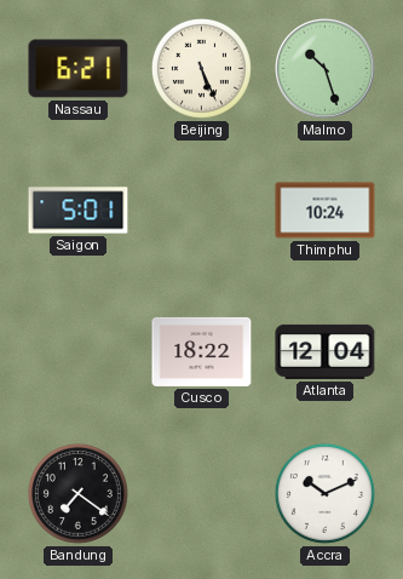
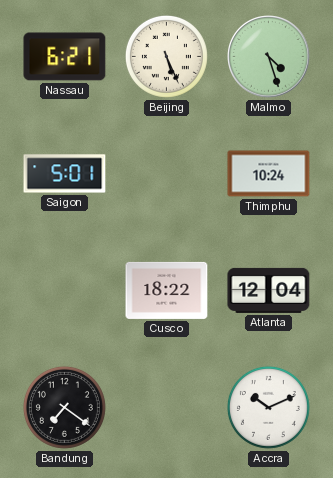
Malmo: 10:27 -> 4:27 (269, 57)
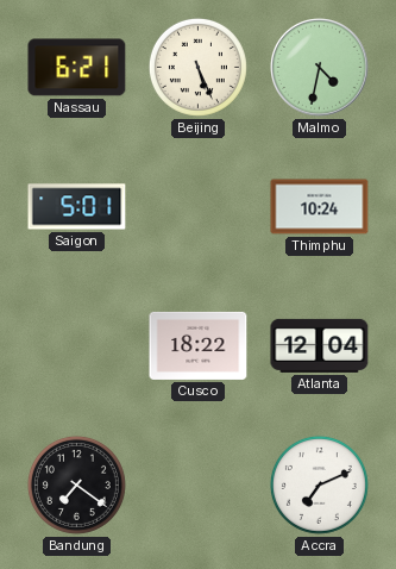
Malmo: 4:27 -> 4:32 (320, 68)
Accra: 10:11 -> 7:11 (319, 484)
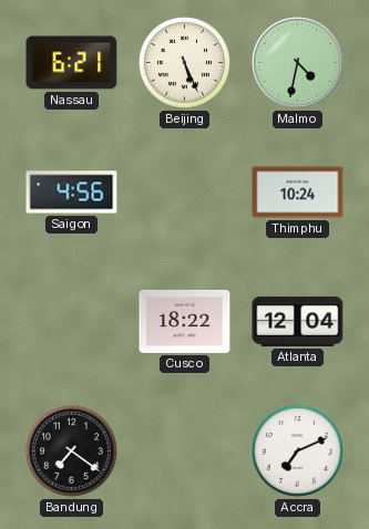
Saigon: 5:01 -> 4:56 (72, 193)
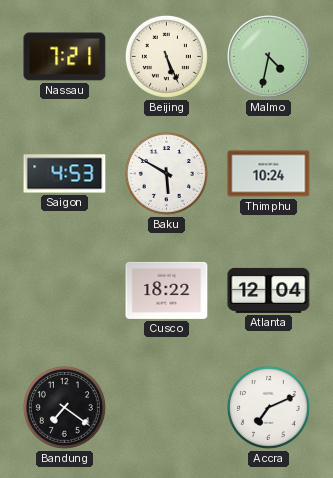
Nassau: 6:21 -> 7:21 (65, 57)
Saigon: 4:56 -> 4:53 (65, 174)
Baku: none -> 5:50 (166, 173)
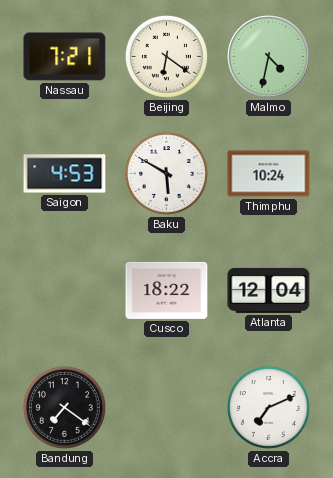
Beijing: 5:26 -> 6:21 (166, 56)
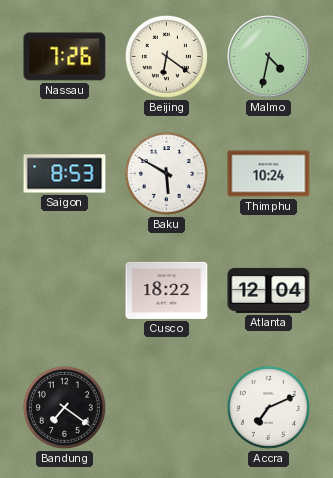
Nassau: 7:21 -> 7:26 (65, 57)
Saigon: 4:53 -> 8:53 (65, 174)
